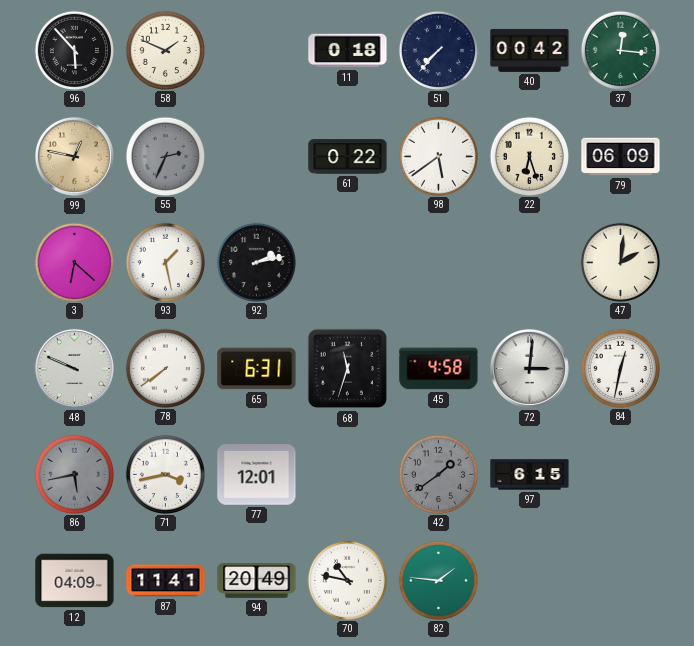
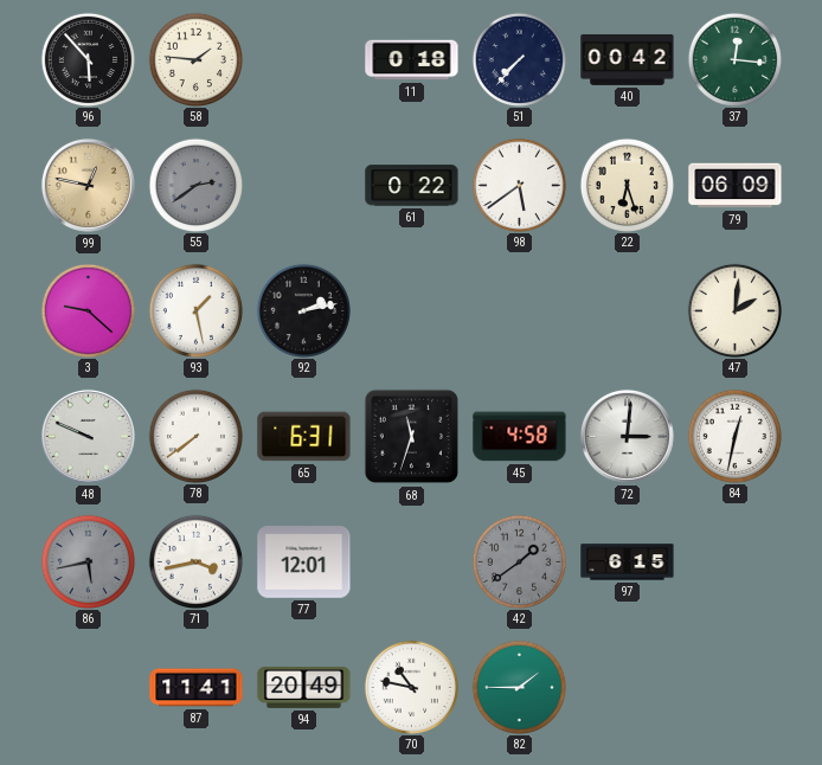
58: 1:49 -> 1:46 (195, 59)
55: 2:34 -> 2:39 (195, 185)
3: 6:22 -> 9:22 (88, 310)
12: 04:09 -> none (75, 581)
82: 1:46 -> 1:45 (519, 687)
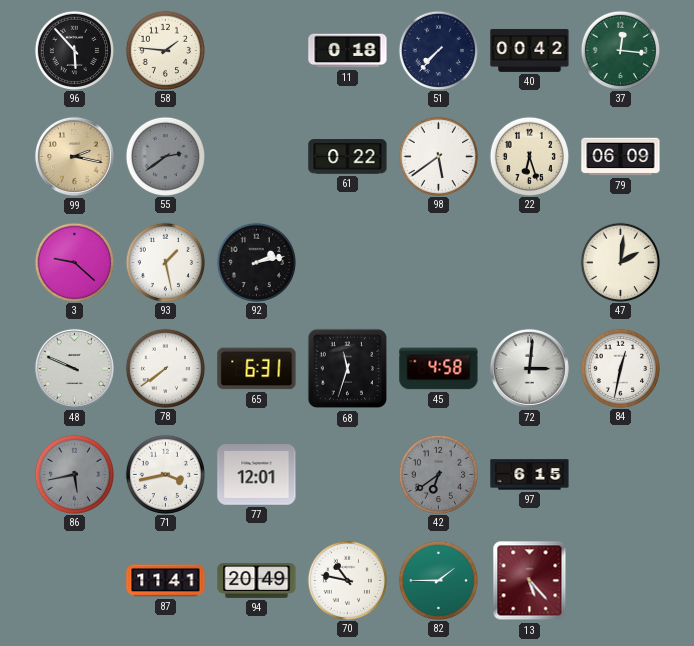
99: 12:47 -> 2:17 (74, 156)
42: 1:39 -> 6:39 (438, 474)
13: none -> 5:23 (530, 581)
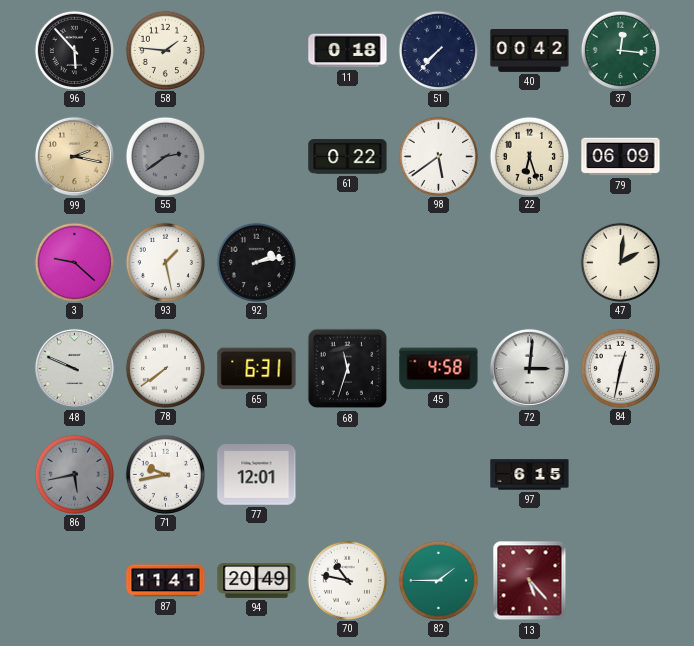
71: 3:43 -> 9:43 (165, 474)
42: 6:39 -> none (438, 474)
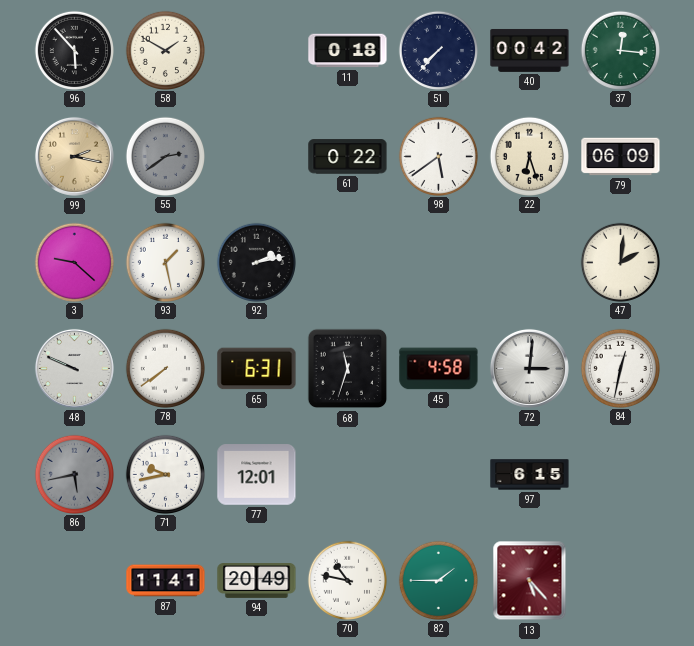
58: 1:46 -> 1:50 (165, 50)
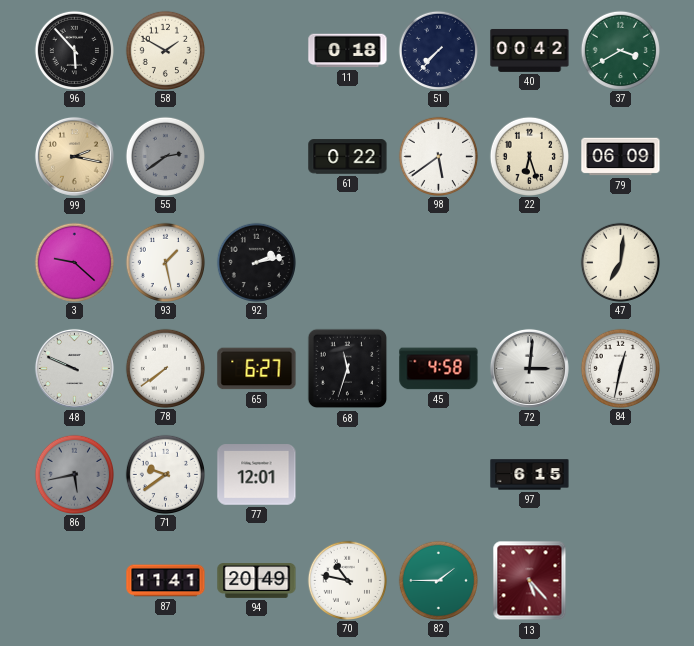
37: 12:16 -> 3:40 (620, 50)
47: 2:01 -> 7:01 (620, 262)
65: 6:31 -> 6:27 (257, 369)
71: 9:43 -> 9:39 (165, 474)
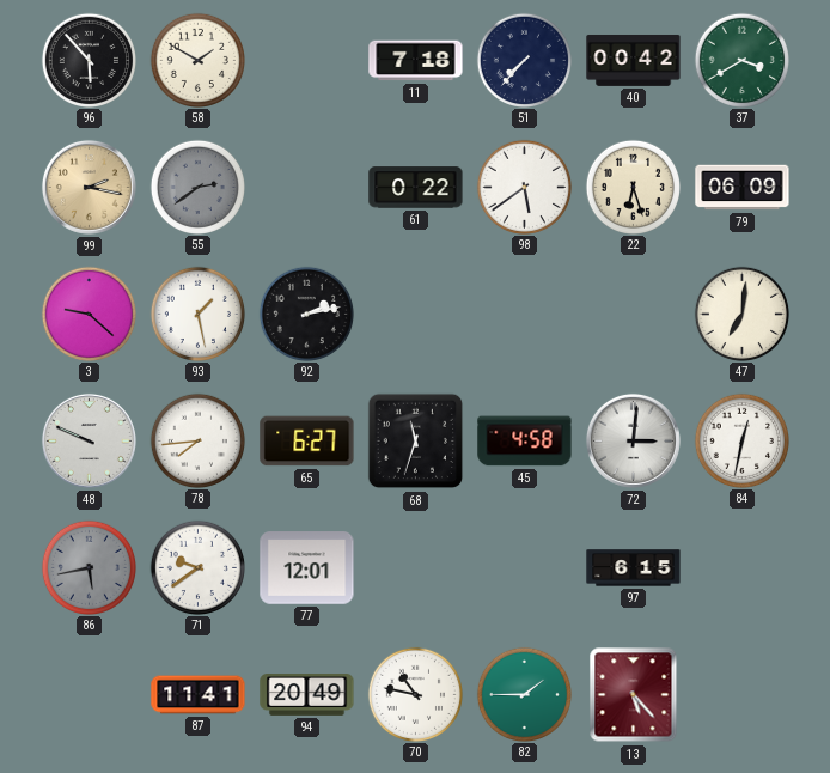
11: 0:18 -> 7:18 (416, 61)
78: 7:39 -> 7:44 (197, 440)
